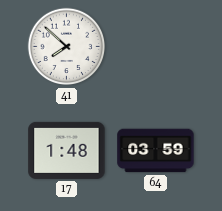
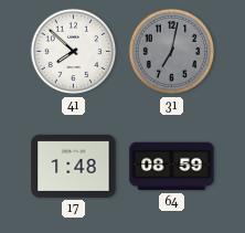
31: none -> 7:02 (172, 52)
64: 03:59 -> 08:59 (172, 167)
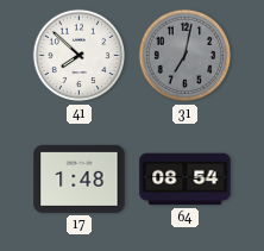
64: 08:59 -> 08:54 (186, 180)
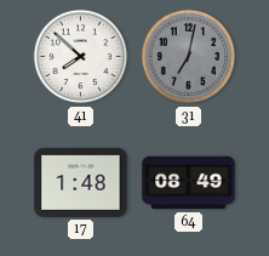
64: 08:54 -> 08:49 (189, 183)
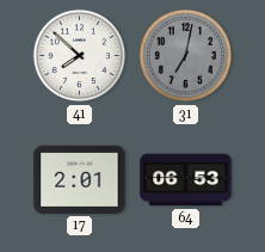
17: 1:48 -> 2:01 (80, 179)
64: 08:49 -> 06:53 (186, 180)
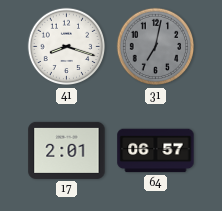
41: 7:52 -> 8:18 (67, 47)
64: 06:53 -> 06:57 (156, 151)
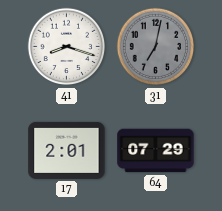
64: 06:57 -> 07:29 (156, 151)
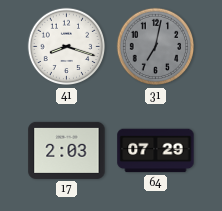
17: 2:01 -> 2:03 (67, 150)
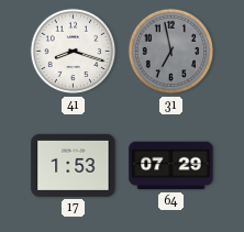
31: 7:02 -> 6:58 (171, 52)
17: 2:03 -> 1:53 (74, 165)
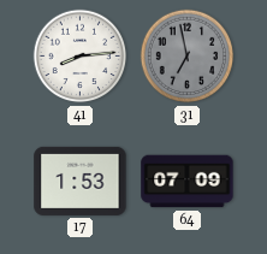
41: 8:18 -> 8:14 (81, 57)
64: 07:29 -> 07:09 (188, 182)
